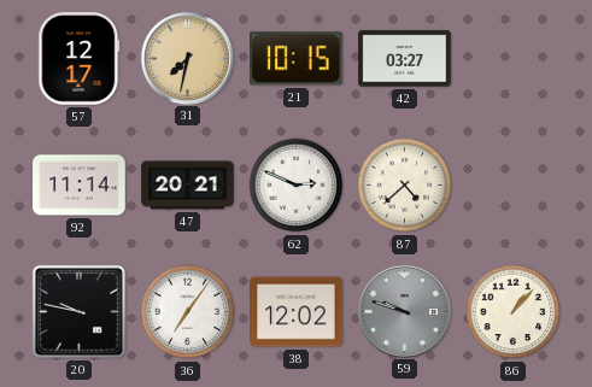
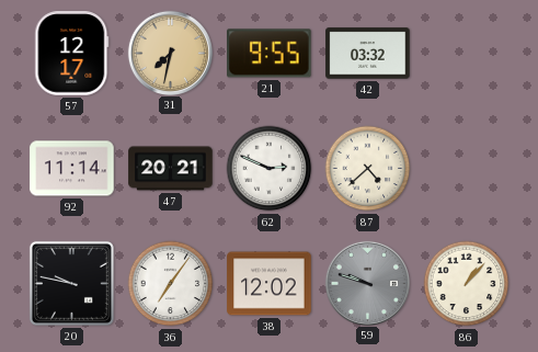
21: 10:15 -> 9:55 (270, 54)
42: 03:27 -> 03:32 (368, 54)
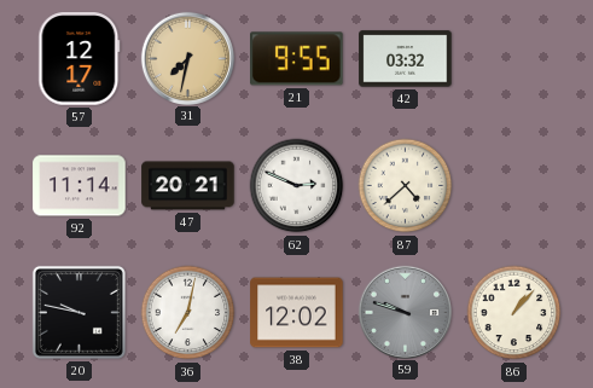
36: 7:06 -> 7:02 (188, 313)
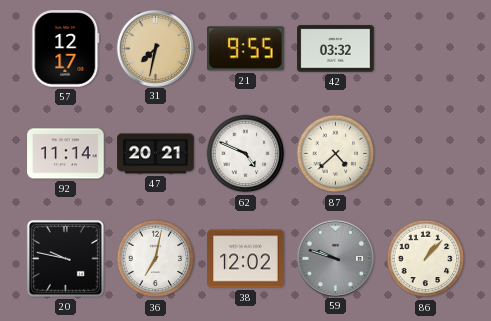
62: 2:49 -> 4:49 (246, 154)
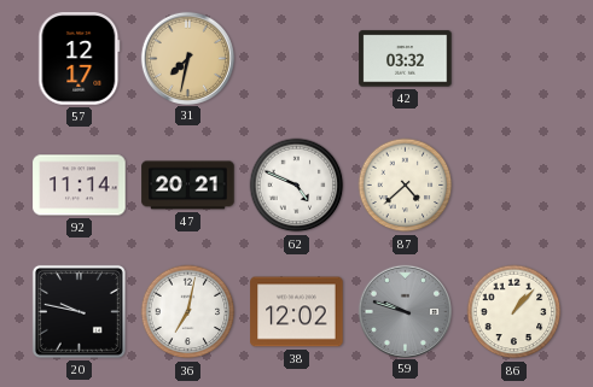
21: 9:55 -> none (246, 49)
